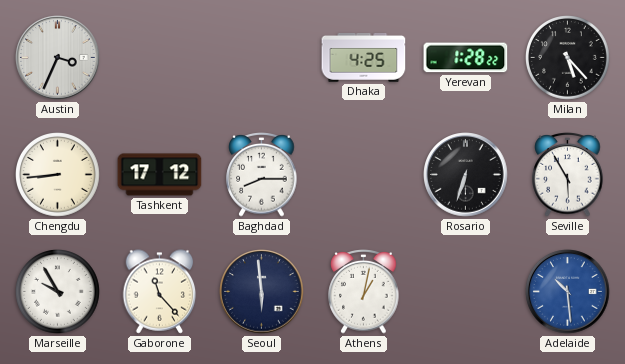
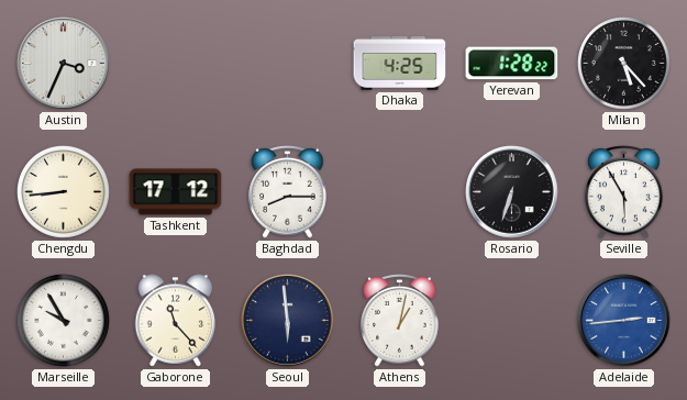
Adelaide: 10:29 -> 2:44 (624, 321)
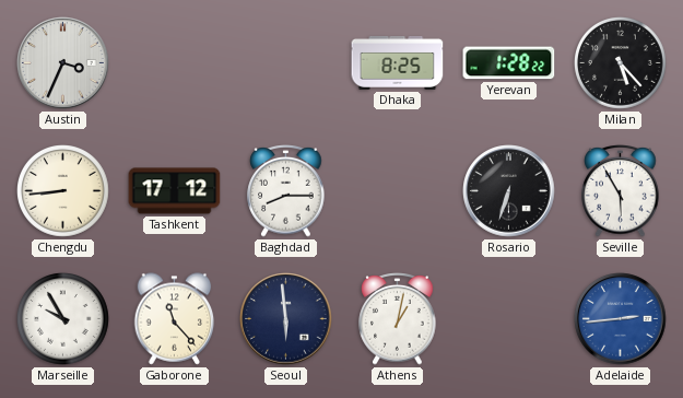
Dhaka: 4:25 -> 8:25 (398, 63)
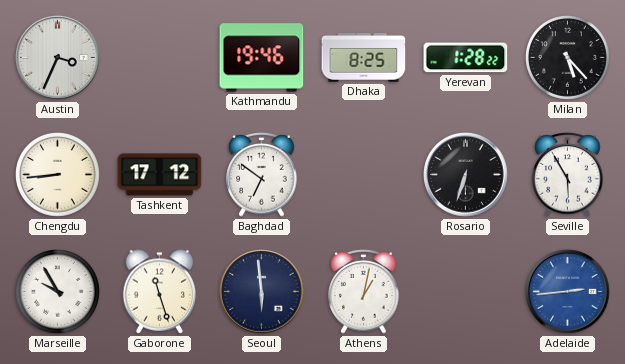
Kathmandu: none -> 19:46 (262, 58)
Baghdad: 8:15 -> 6:51 (262, 175)
Gaborone: 11:23 -> 11:27 (160, 292)
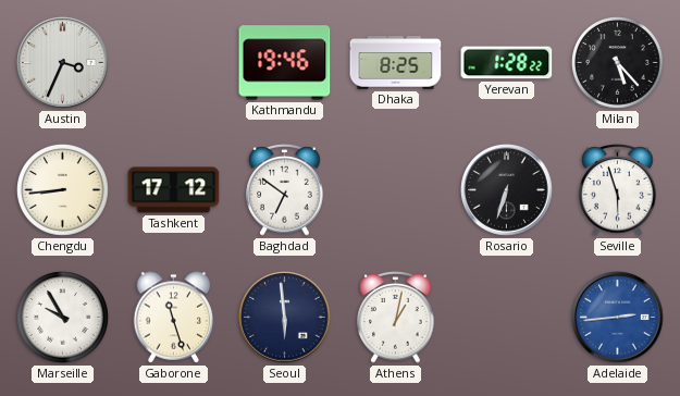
Seville: 5:55 -> 5:57 (618, 190)
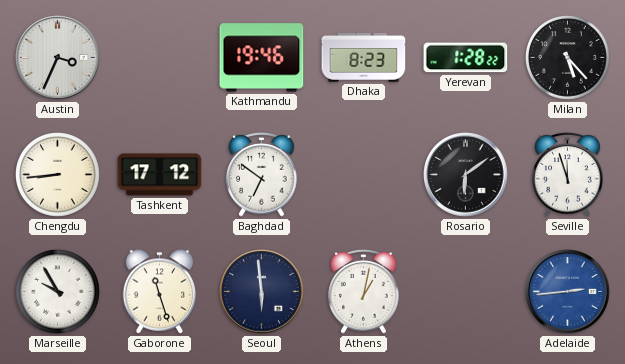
Dhaka: 8:25 -> 8:23 (364, 58)
Rosario: 6:33 -> 6:09 (466, 175)
Seville: 5:57 -> 11:57 (568, 175)
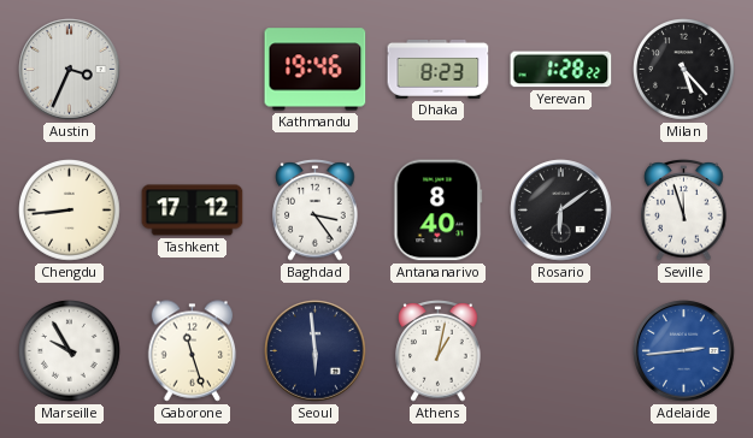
Baghdad: 6:51 -> 3:24 (316, 211)
Antananarivo: none -> 8:40 (439, 211)
